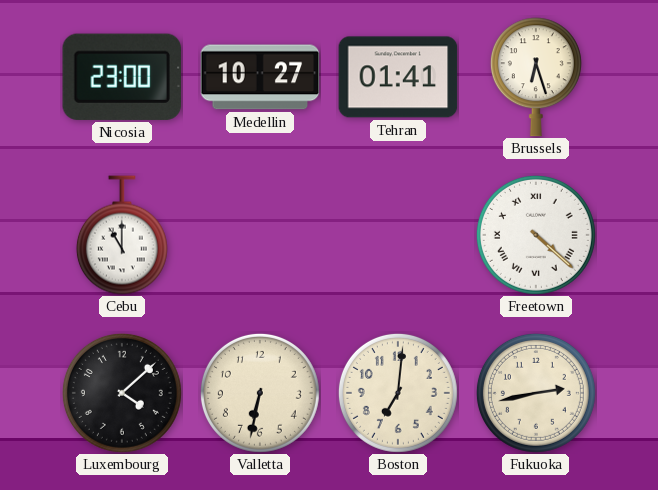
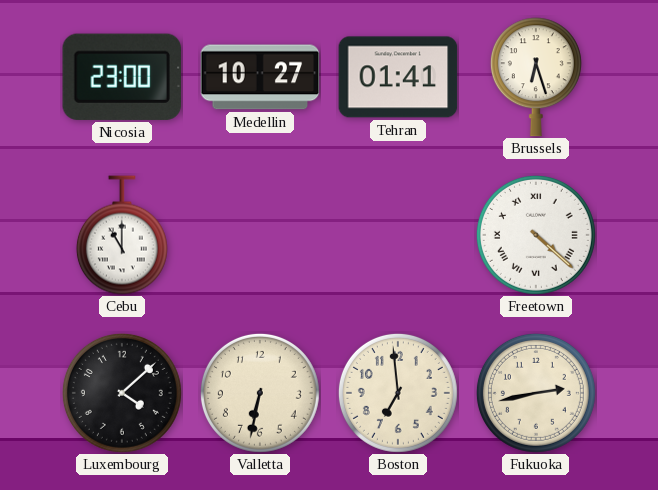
Boston: 7:01 -> 6:59 (398, 393)
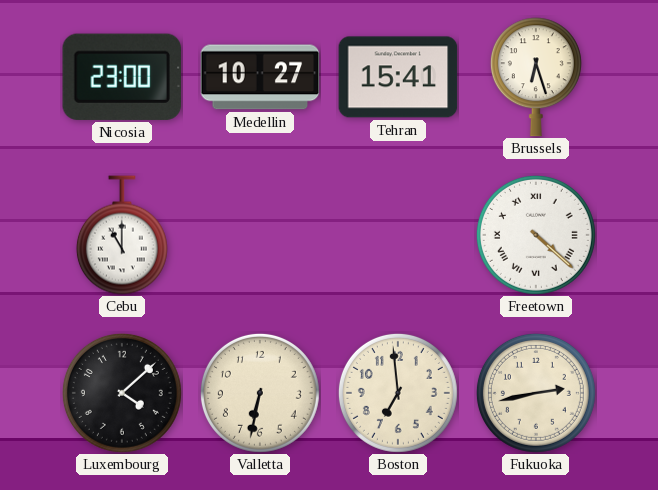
Tehran: 01:41 -> 15:41 (398, 77)
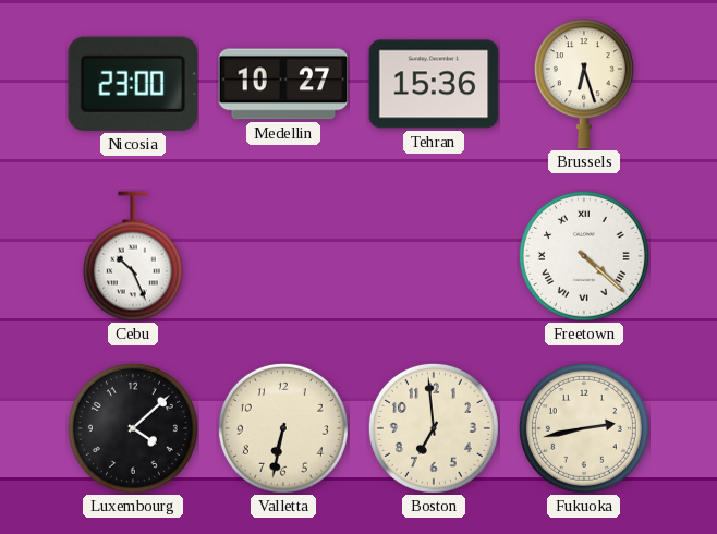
Tehran: 15:41 -> 15:36 (434, 84)
Cebu: 11:00 -> 10:26 (133, 256)
